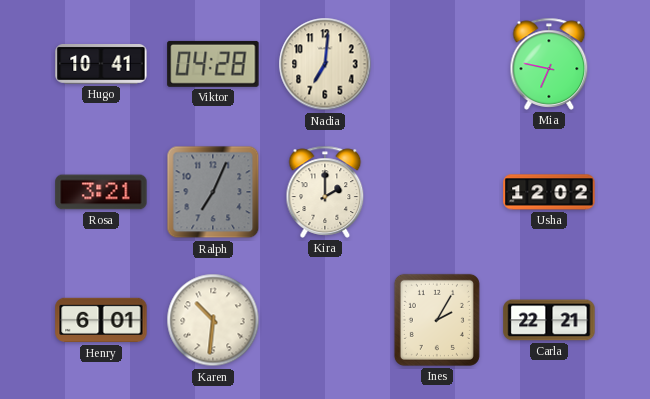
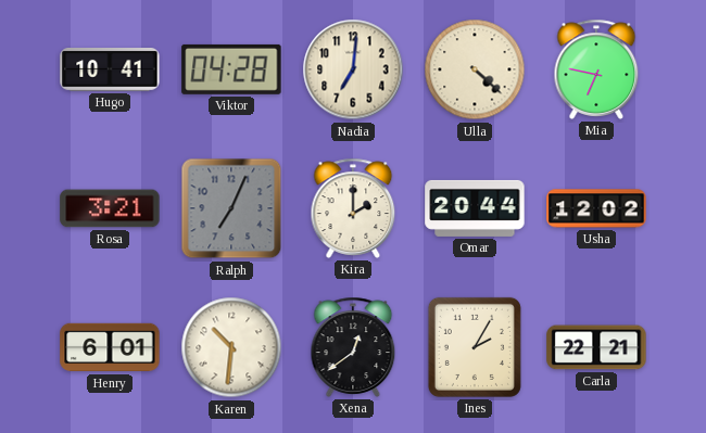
Ulla: none -> 4:22 (475, 69)
Omar: none -> 20:44 (475, 208)
Xena: none -> 12:39 (353, 347)
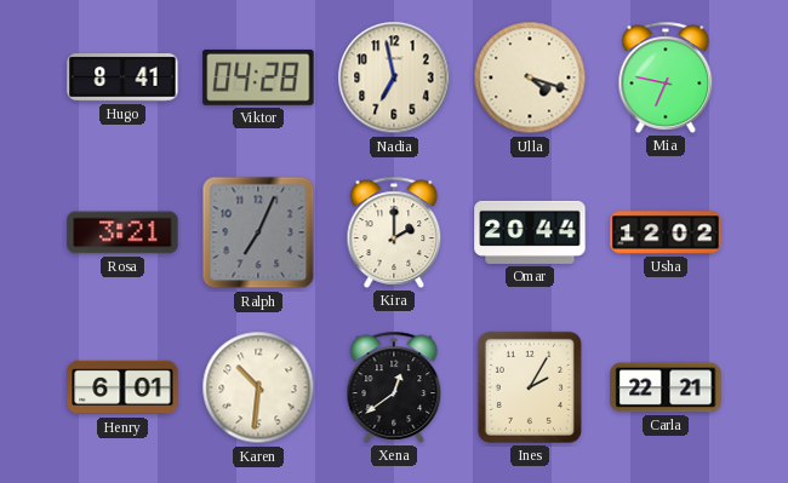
Hugo: 10:41 -> 8:41 (122, 79)
Nadia: 7:01 -> 6:58 (394, 77)
Ulla: 4:22 -> 4:18 (530, 77)
